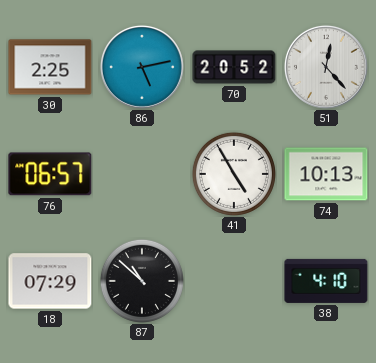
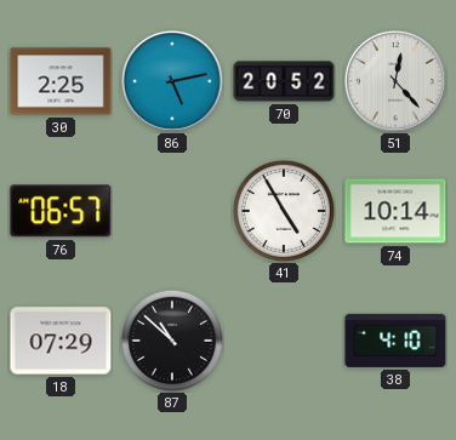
74: 10:13 -> 10:14 (395, 211)
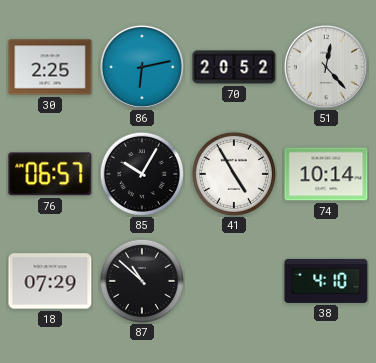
86: 5:13 -> 6:13 (142, 67)
85: none -> 10:05 (142, 174)
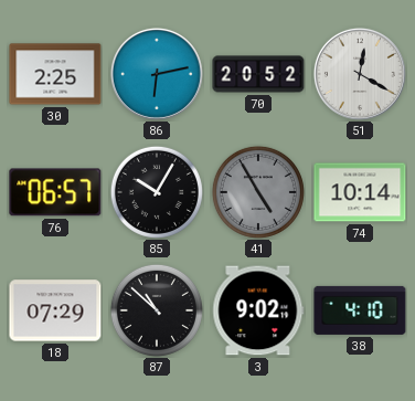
51: 12:23 -> 12:20 (360, 74)
41 dial: white -> grey (258, 192)
3: none -> 9:02 (258, 310)
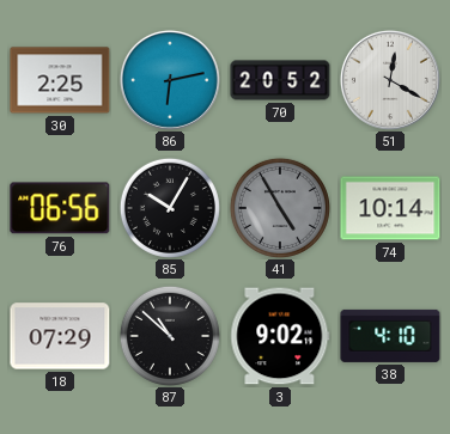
76: 06:57 -> 06:56 (60, 208)
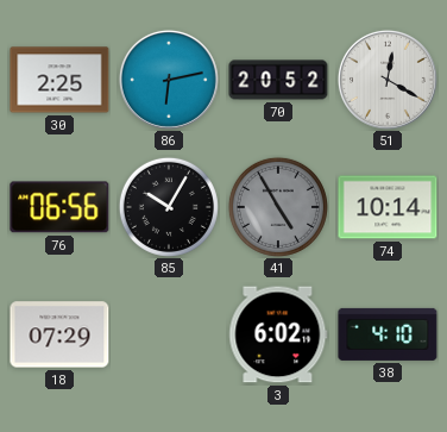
87: 10:52 -> none (170, 336)
3: 9:02 -> 6:02 (278, 334)
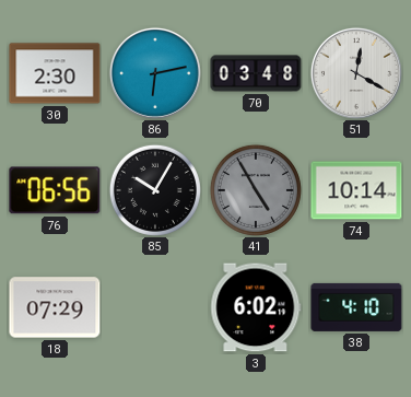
30: 2:25 -> 2:30 (55, 73)
70: 20:52 -> 03:48 (256, 73)
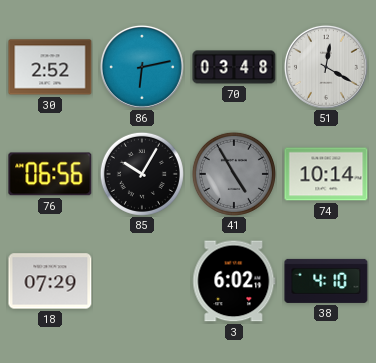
30: 2:30 -> 2:52 (50, 67)
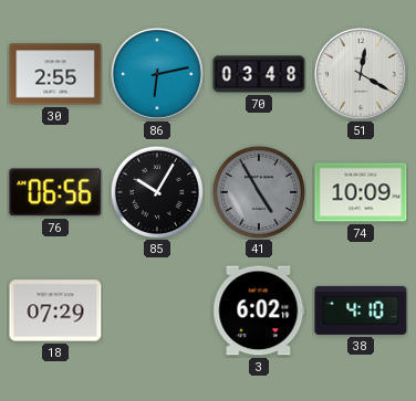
30: 2:52 -> 2:55 (55, 74)
74: 10:14 -> 10:09 (361, 192)
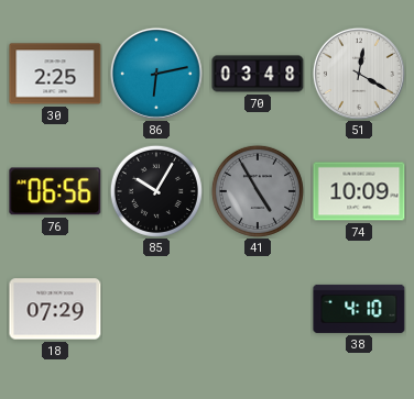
30: 2:55 -> 2:25 (55, 74)
3: 6:02 -> none (259, 310)
